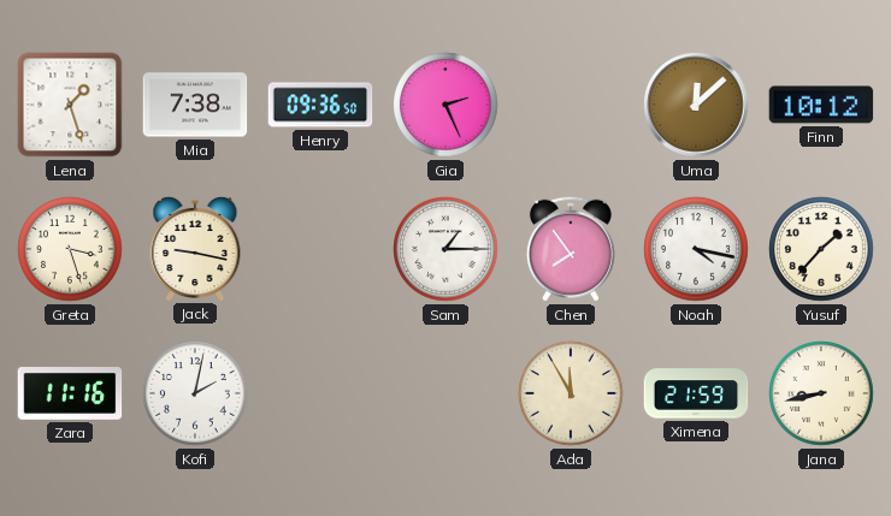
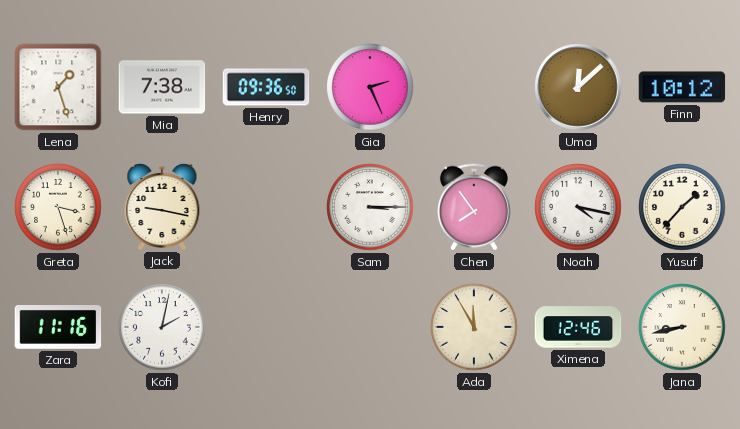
Sam: 1:15 -> 3:15 (370, 207)
Ximena: 21:59 -> 12:46 (578, 327)
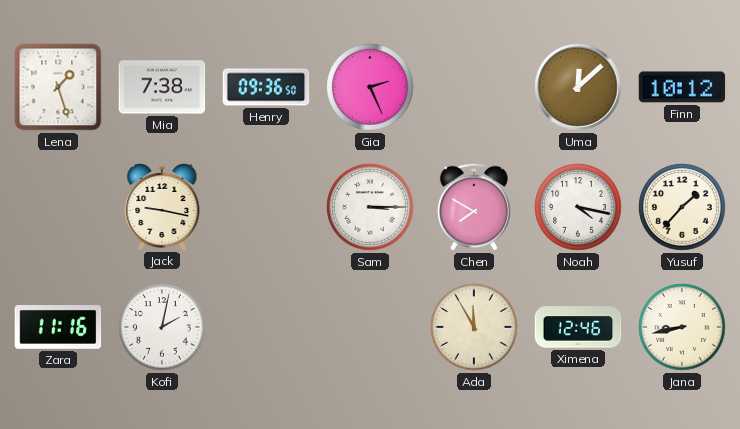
Greta: 3:27 -> none (58, 207)
Chen: 7:54 -> 7:50 (474, 207)
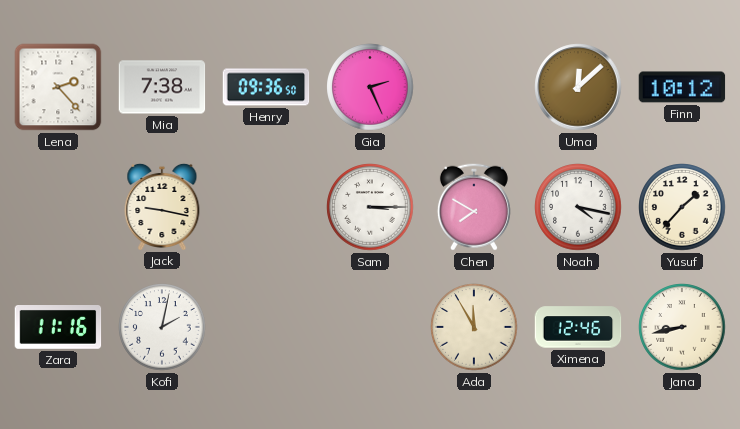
Lena: 1:27 -> 2:23 (58, 87)
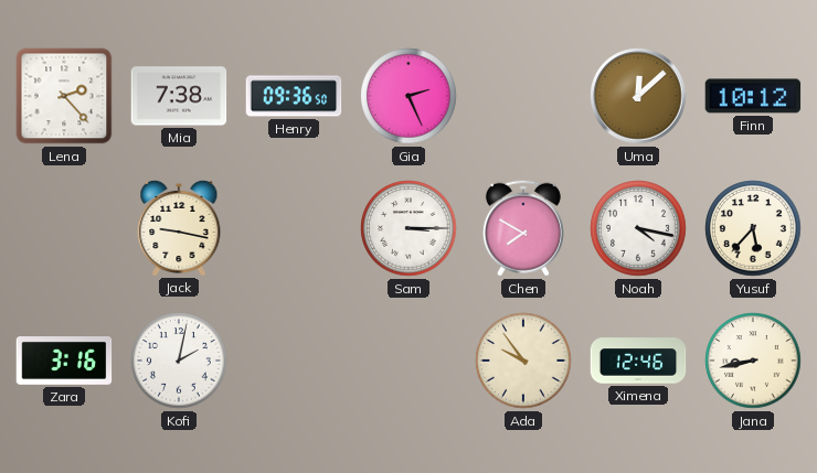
Yusuf: 1:37 -> 5:37 (753, 228)
Zara: 11:16 -> 3:16 (64, 362)
Ada: 11:55 -> 9:54 (523, 361)
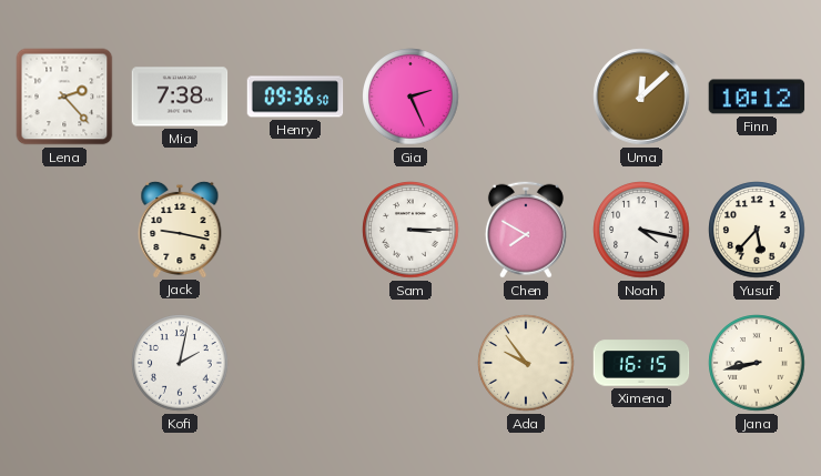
Zara: 3:16 -> none (64, 362)
Ximena: 12:46 -> 16:15 (641, 363)
